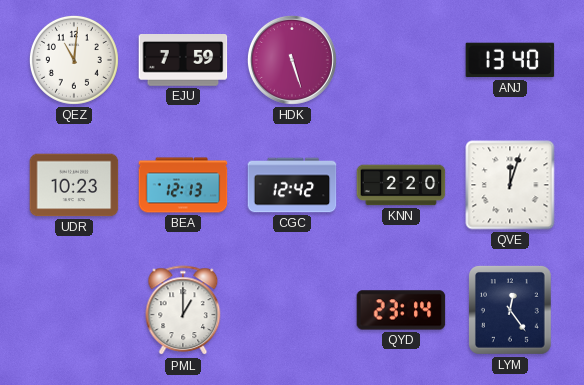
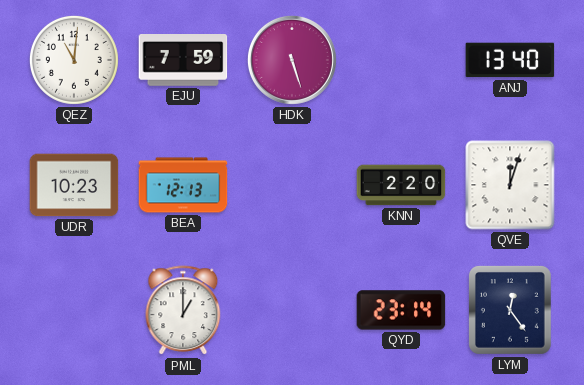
CGC: 12:42 -> none (292, 185)
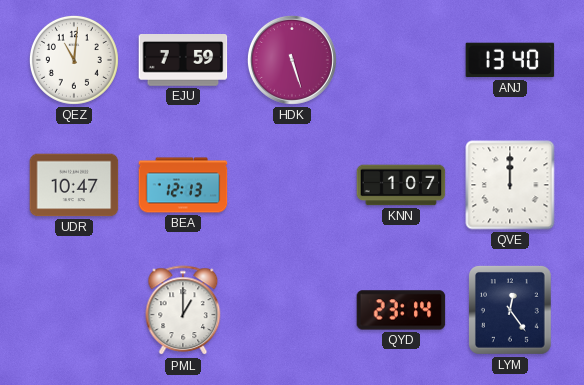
UDR: 10:23 -> 10:47 (74, 185)
KNN: 2:20 -> 1:07 (401, 185)
QVE: 12:03 -> 12:00 (510, 185)
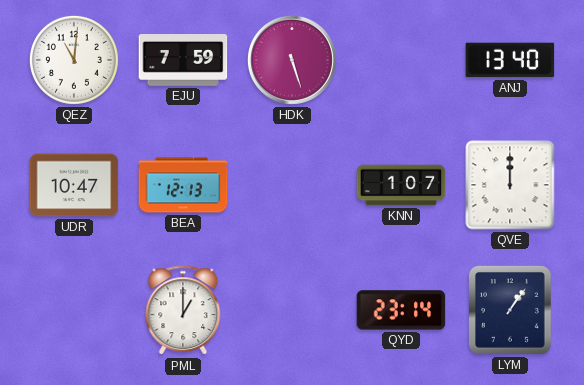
LYM: 12:24 -> 1:06 (510, 310)
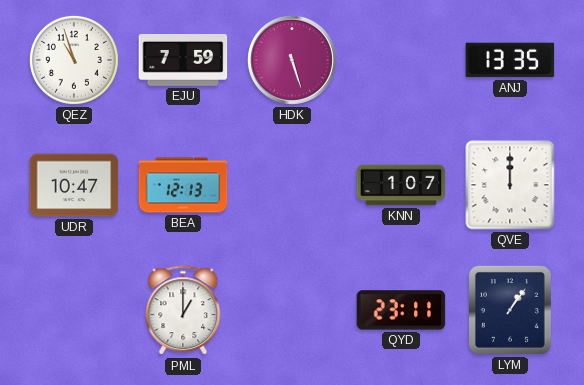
QEZ: 11:01 -> 10:57 (74, 60)
ANJ: 13:40 -> 13:35 (510, 60)
QYD: 23:14 -> 23:11 (401, 310)
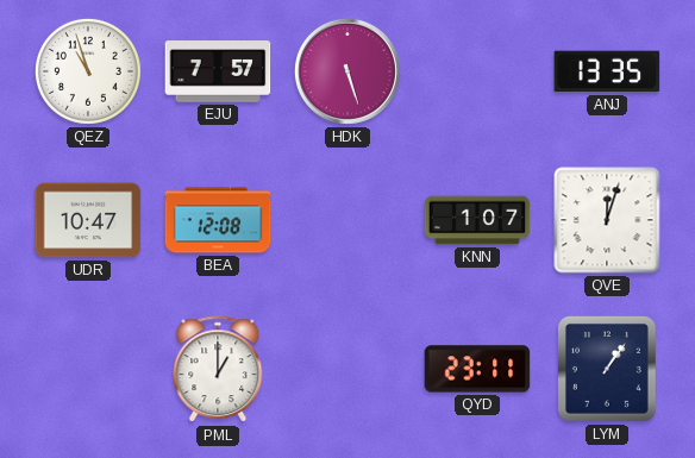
EJU: 7:59 -> 7:57 (218, 71)
BEA: 12:13 -> 12:08 (218, 220)
QVE: 12:00 -> 12:03 (607, 220)
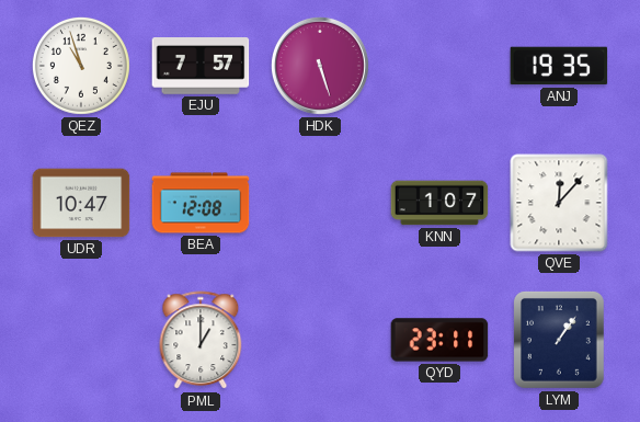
ANJ: 13:35 -> 19:35 (559, 66)
QVE: 12:03 -> 12:07 (559, 203)
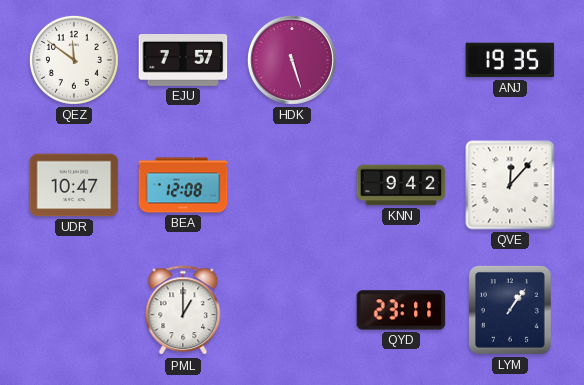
QEZ: 10:57 -> 11:51 (74, 60)
KNN: 1:07 -> 9:42 (401, 185)
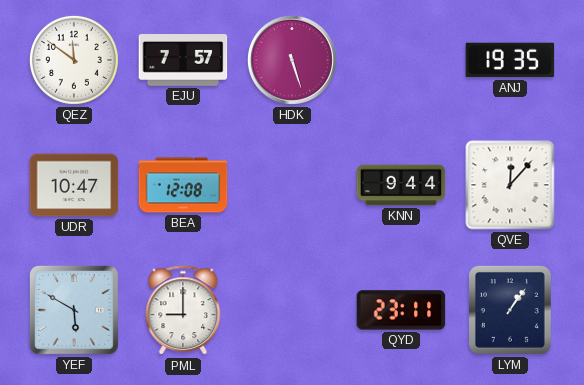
KNN: 9:42 -> 9:44 (401, 185)
YEF: none -> 5:50 (74, 310)
PML: 1:00 -> 9:00 (183, 311)
